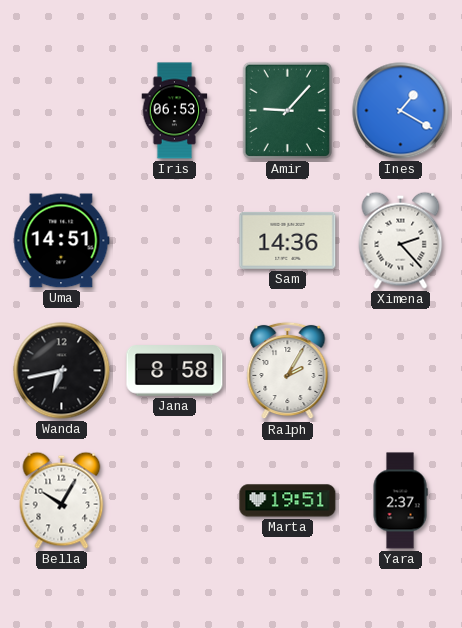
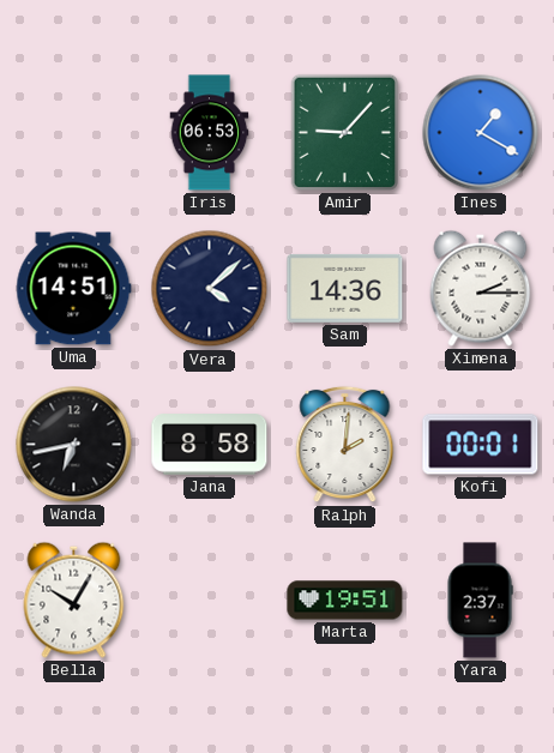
Vera: none -> 4:08 (210, 289)
Ximena: 2:23 -> 2:15 (481, 288)
Ralph: 2:05 -> 2:01 (345, 445)
Kofi: none -> 00:01 (481, 445)
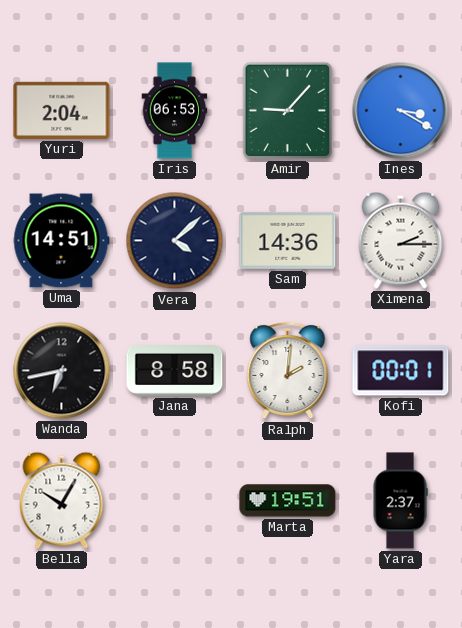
Yuri: none -> 2:04 (62, 110)
Ines: 1:20 -> 3:20 (401, 111)
